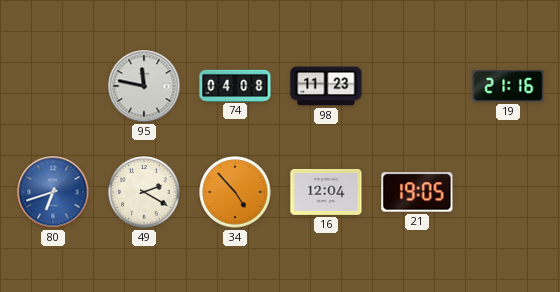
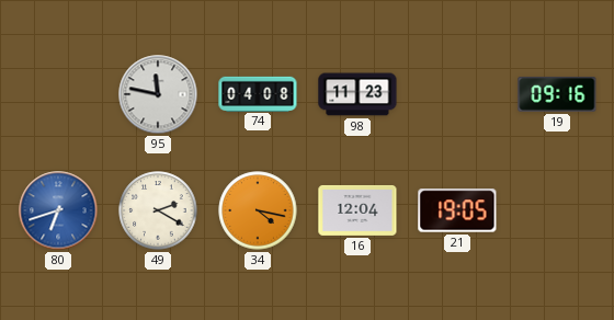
19: 21:16 -> 09:16 (557, 94)
34: 4:53 -> 4:17 (258, 210)
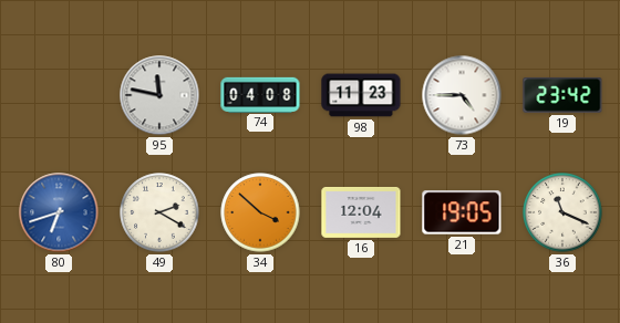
73: none -> 4:45 (462, 95)
19: 09:16 -> 23:42 (562, 95)
34: 4:17 -> 3:52 (260, 212)
36: none -> 11:19 (562, 212)
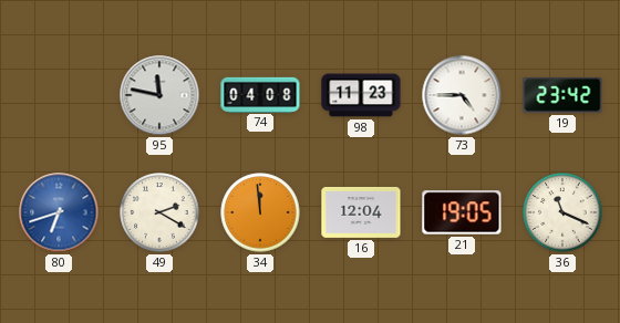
34: 3:52 -> 11:59 (260, 212)
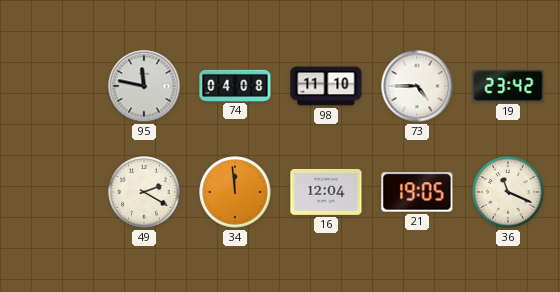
98: 11:23 -> 11:10 (326, 86)
80: 6:42 -> none (59, 212)
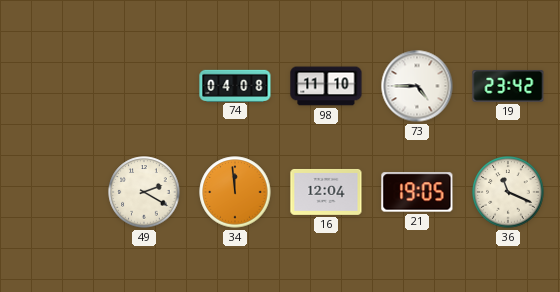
95: 11:47 -> none (144, 86)
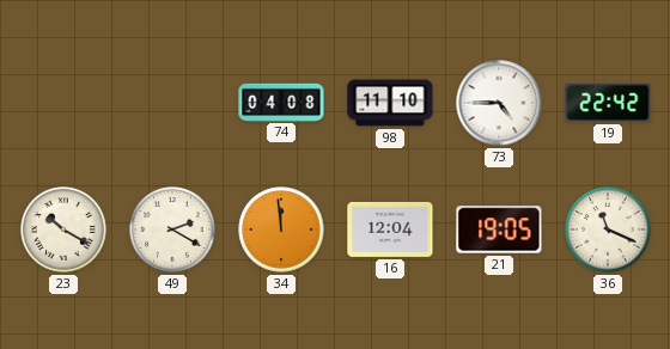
19: 23:42 -> 22:42 (608, 103)
23: none -> 10:20 (63, 229)
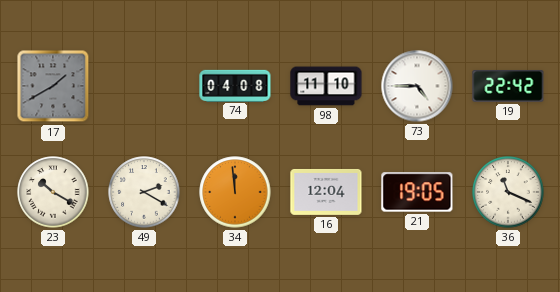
17: none -> 1:40 (53, 86)
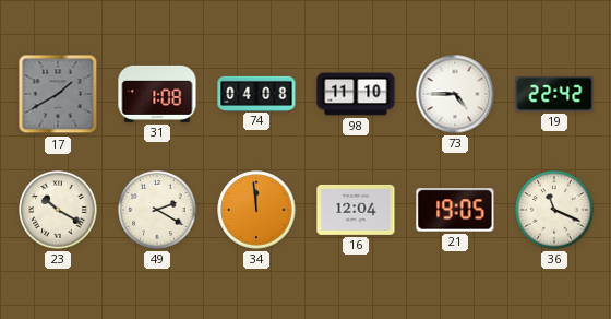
31: none -> 1:08 (157, 94)
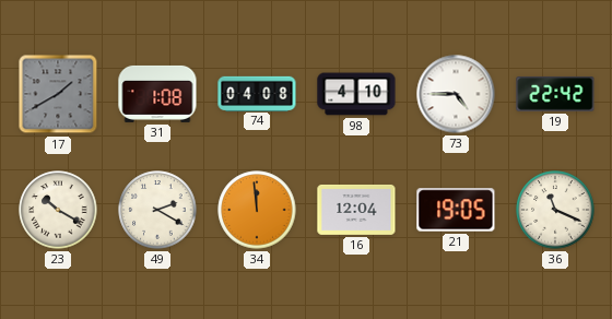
98: 11:10 -> 4:10 (356, 94)
